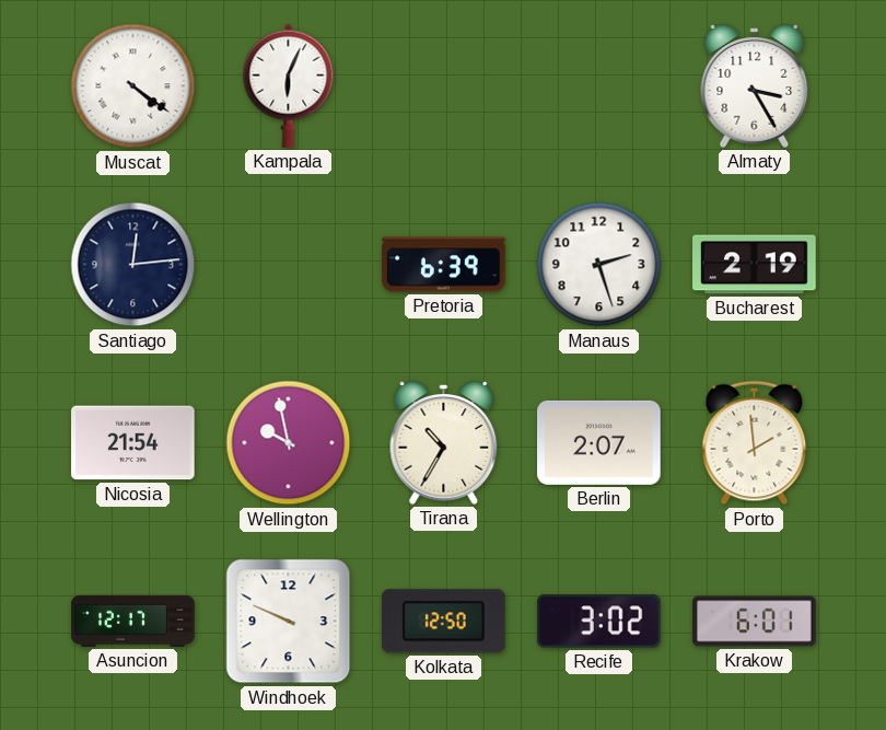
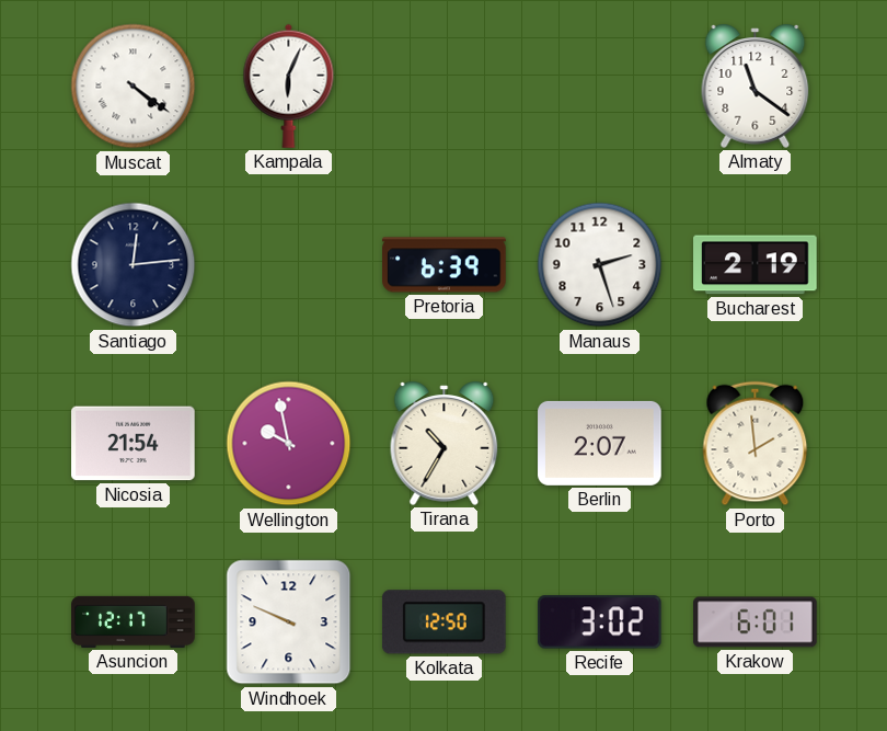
Almaty: 3:25 -> 11:21 (756, 85)
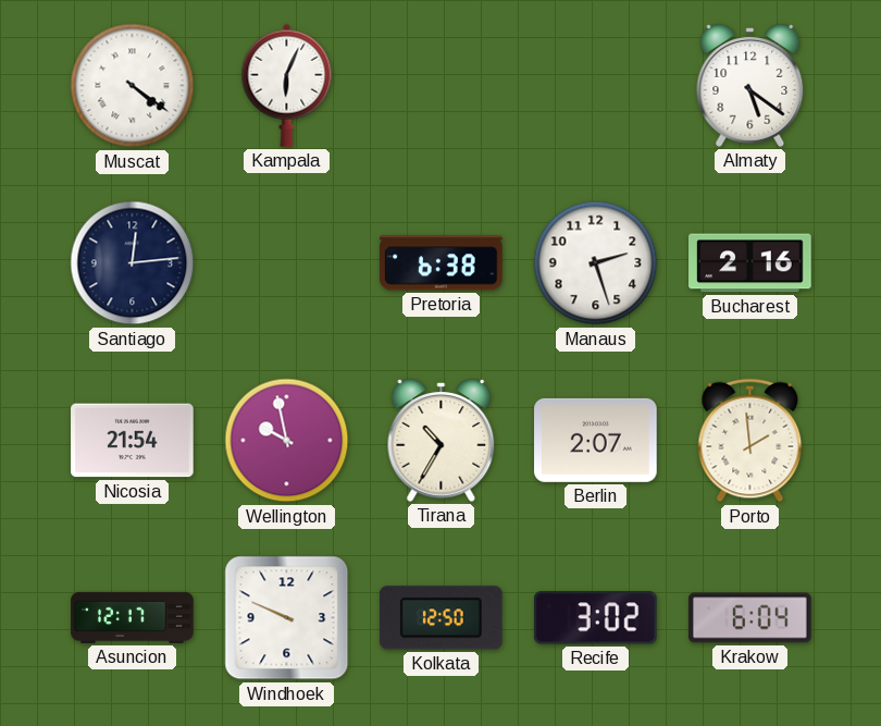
Almaty: 11:21 -> 5:21 (750, 85)
Pretoria: 6:39 -> 6:38 (442, 263)
Bucharest: 2:19 -> 2:16 (750, 263)
Krakow: 6:01 -> 6:04 (750, 618)
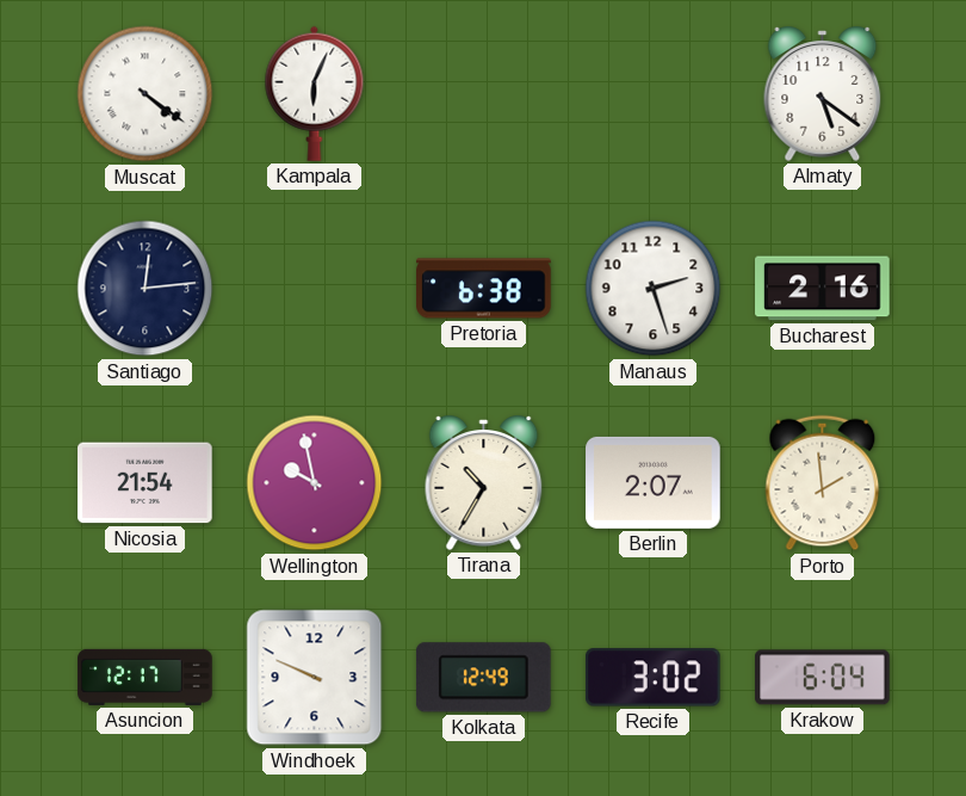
Kolkata: 12:50 -> 12:49 (483, 678)
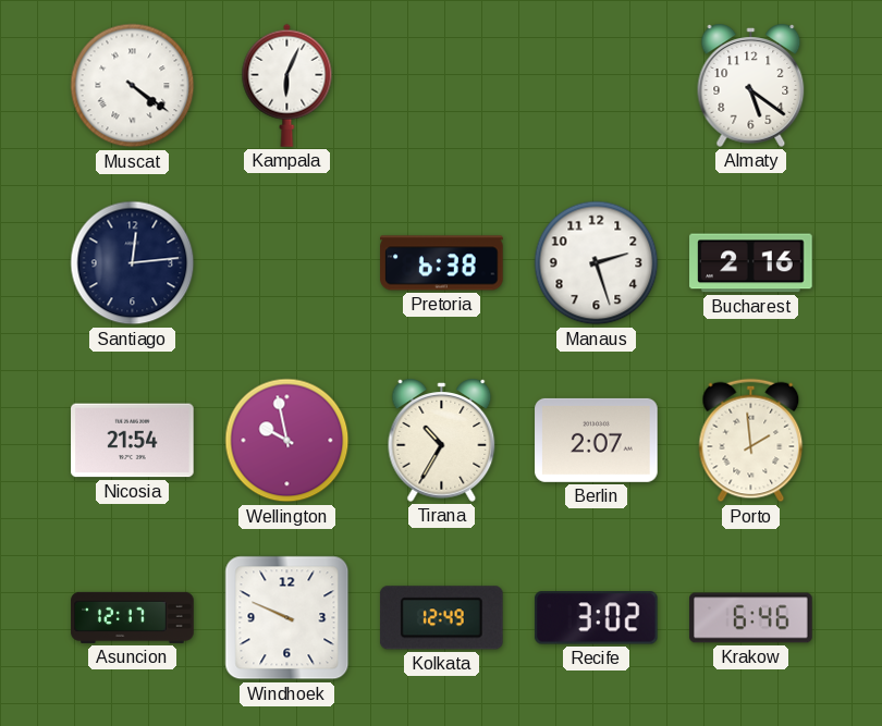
Krakow: 6:04 -> 6:46 (751, 618)
